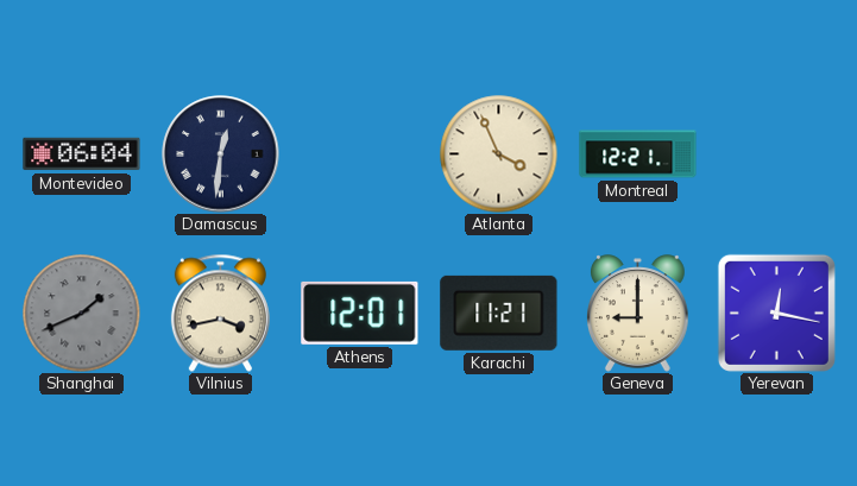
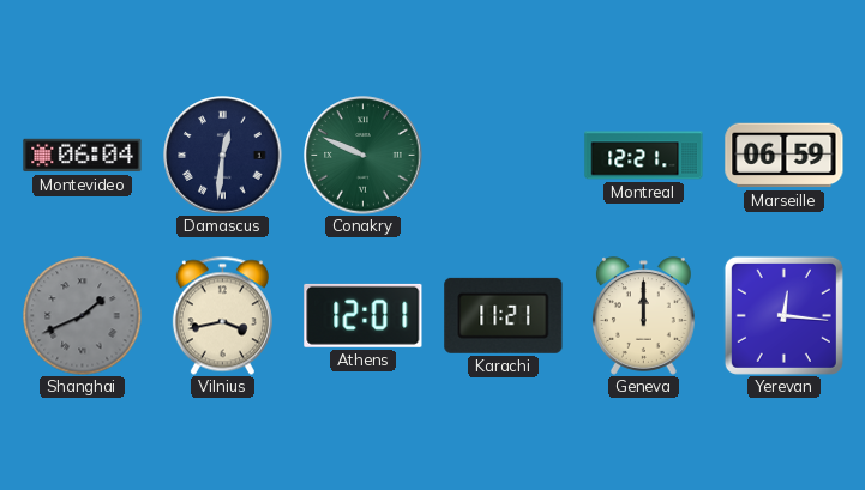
Conakry: none -> 9:49 (364, 156)
Atlanta: 3:56 -> none (499, 154)
Marseille: none -> 06:59 (785, 156)
Geneva: 9:00 -> 12:00 (644, 316)
Yerevan: 12:17 -> 12:16 (783, 315)
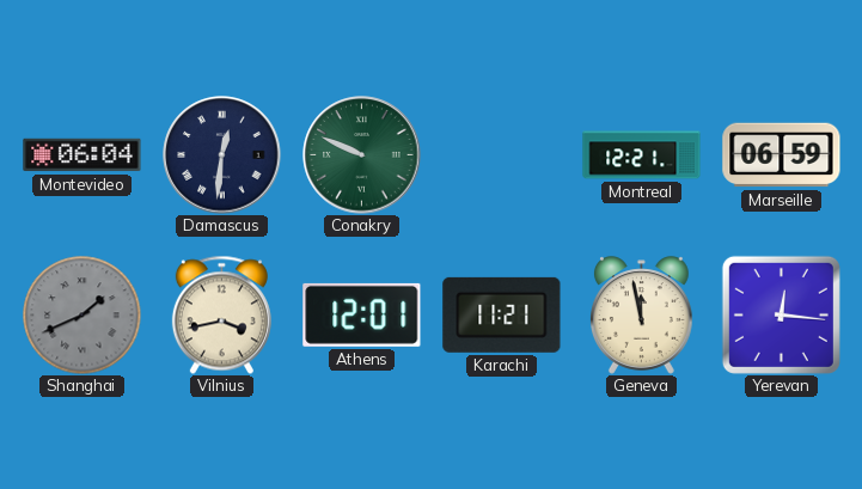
Geneva: 12:00 -> 11:58 (642, 316)
